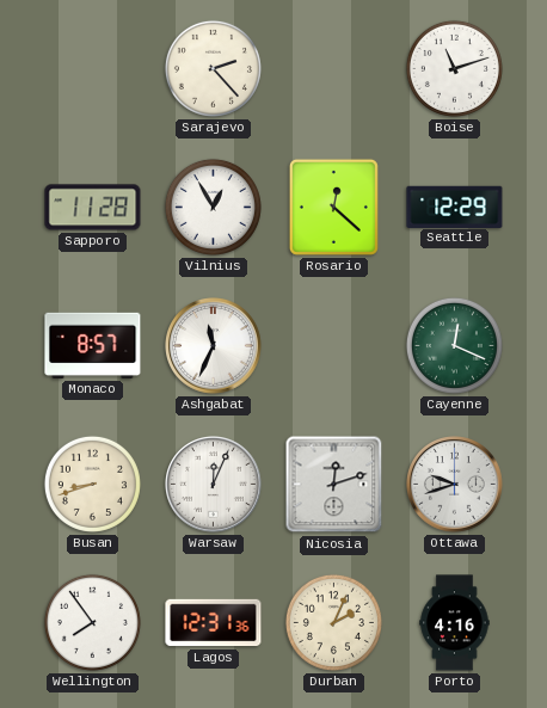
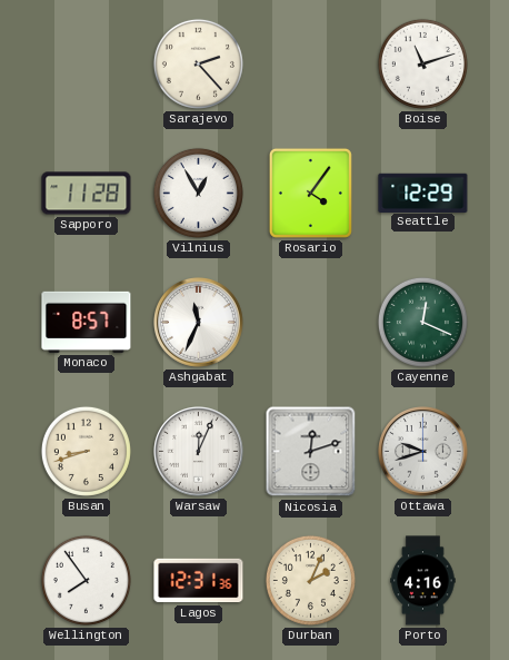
Rosario: 12:22 -> 4:06 (310, 193)
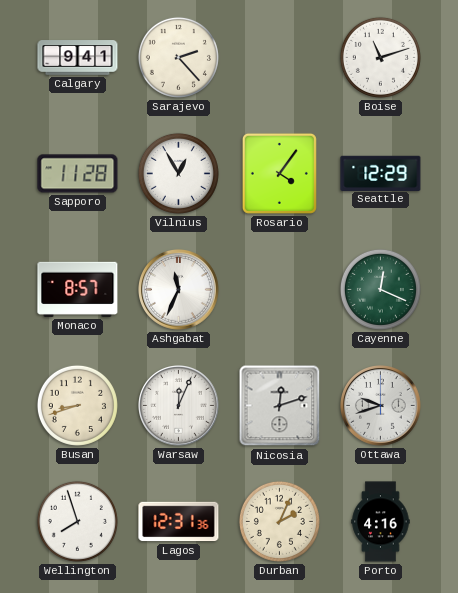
Calgary: none -> 9:41 (78, 58)
Wellington: 7:54 -> 7:57 (77, 521)
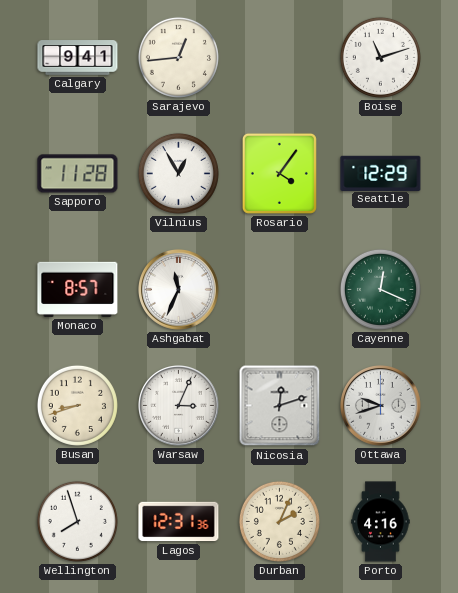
Sarajevo: 2:23 -> 12:44 (178, 57)
Warsaw: 12:04 -> 3:04 (179, 406)
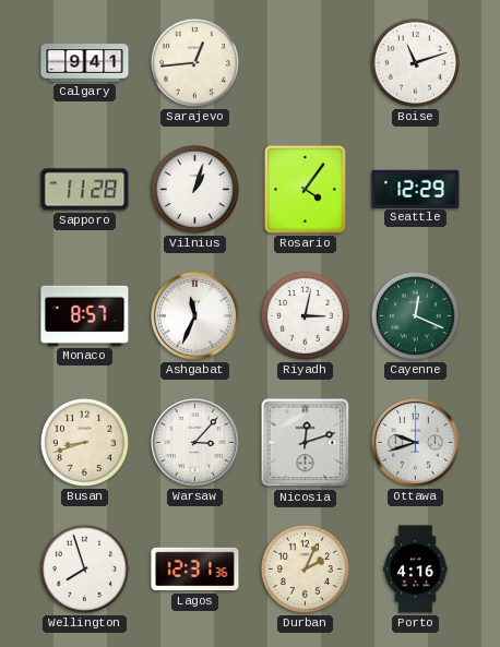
Vilnius: 12:55 -> 1:03 (194, 189)
Riyadh: none -> 3:02 (305, 315)
Warsaw: 3:04 -> 3:07 (195, 443)
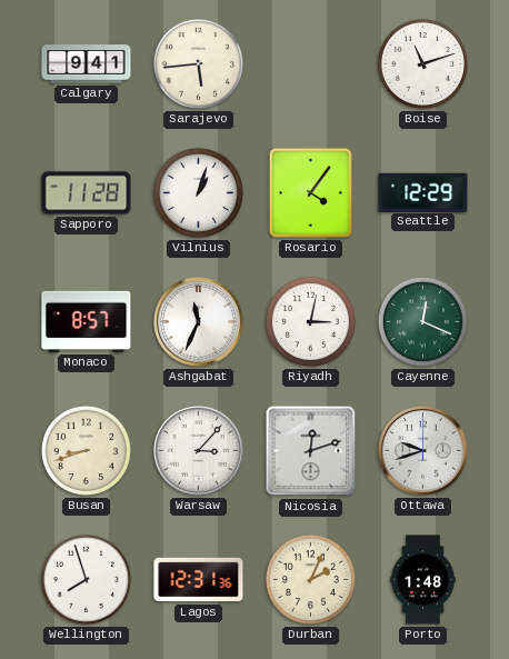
Sarajevo: 12:44 -> 5:44 (198, 63)
Porto: 4:16 -> 1:48 (423, 580)
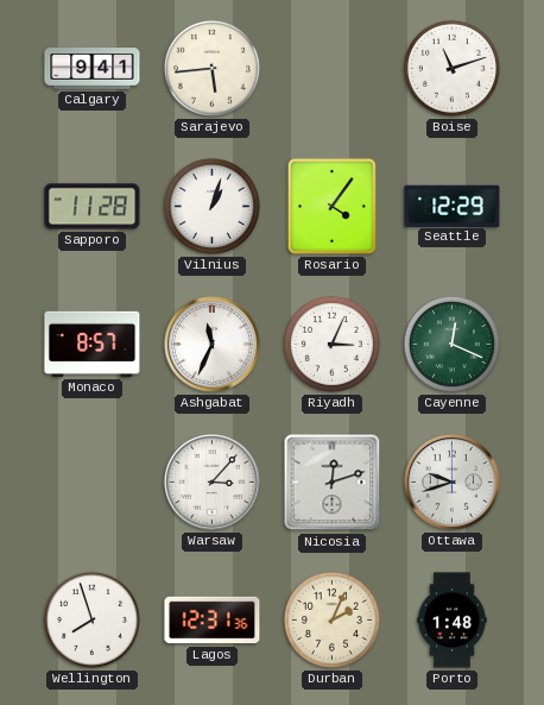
Riyadh: 3:02 -> 3:04 (331, 344)
Busan: 8:42 -> none (86, 450)
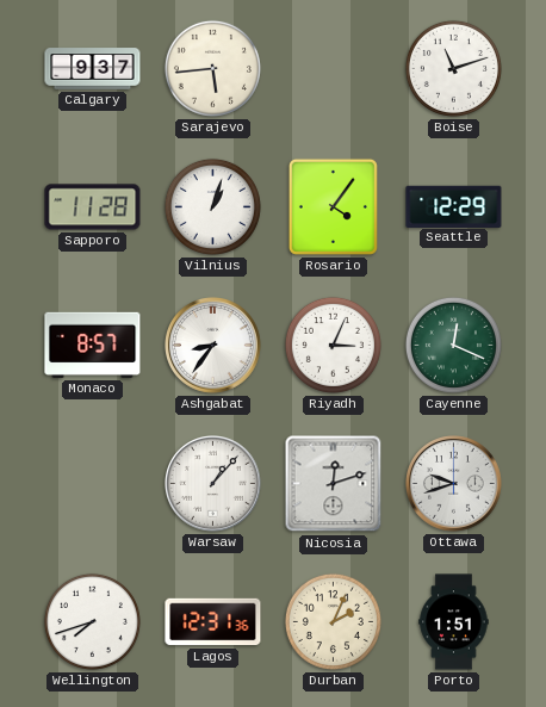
Calgary: 9:41 -> 9:37 (93, 69)
Ashgabat: 11:34 -> 8:36 (213, 346)
Warsaw: 3:07 -> 1:07 (213, 484)
Wellington: 7:57 -> 7:42 (92, 621)
Porto: 1:48 -> 1:51 (454, 622)
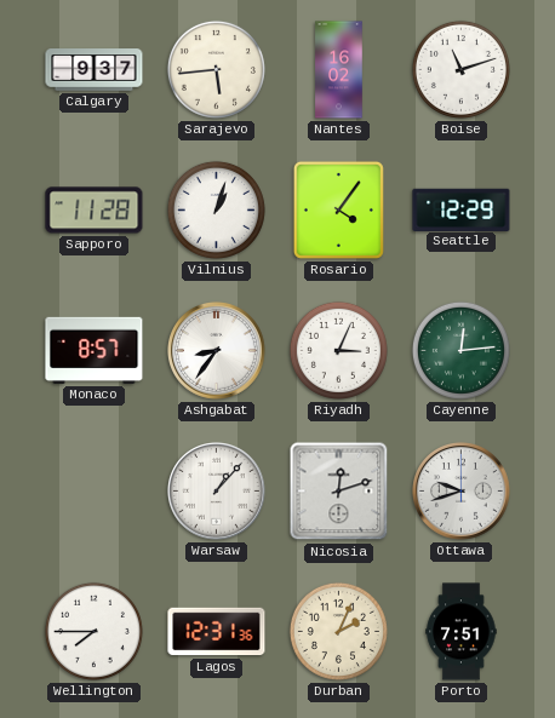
Nantes: none -> 16:02 (339, 70)
Cayenne: 12:19 -> 12:14 (460, 350)
Wellington: 7:42 -> 7:45 (93, 631)
Porto: 1:51 -> 7:51 (462, 632)
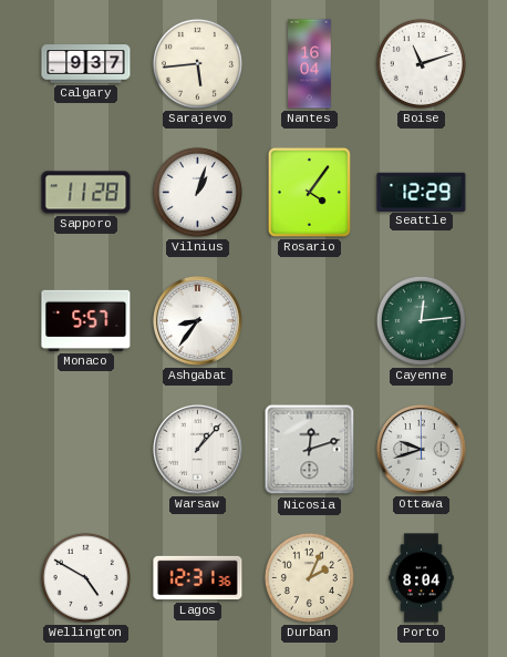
Nantes: 16:02 -> 16:04 (310, 64)
Monaco: 8:57 -> 5:57 (86, 320)
Riyadh: 3:04 -> none (338, 350)
Wellington: 7:45 -> 4:50 (85, 577)
Porto: 7:51 -> 8:04 (422, 578)
